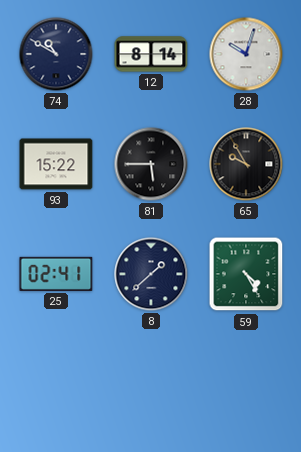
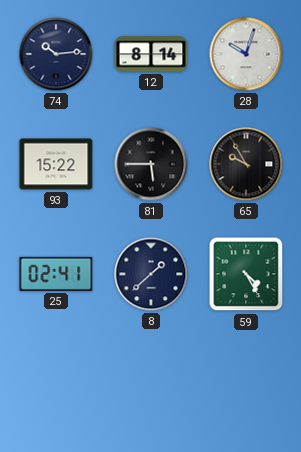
74: 10:50 -> 10:14 (56, 54)
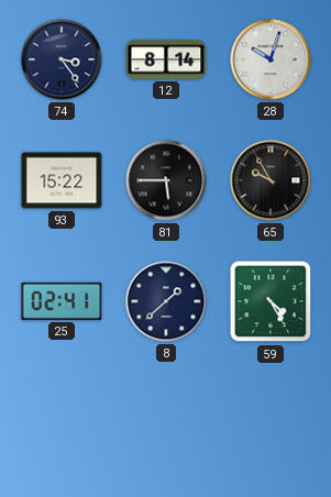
74: 10:14 -> 3:24 (62, 59)
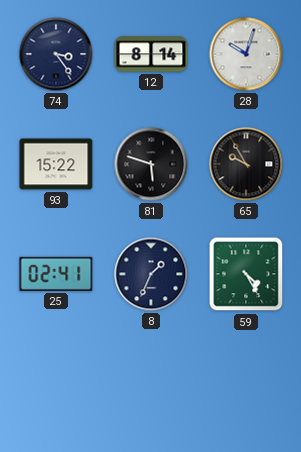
81: 5:45 -> 5:48 (151, 164)
8: 1:38 -> 1:34 (151, 274)
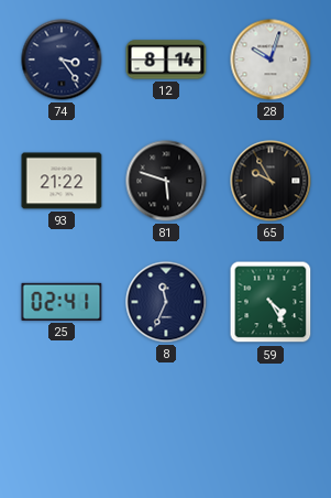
93: 15:22 -> 21:22 (62, 181)
8: 1:34 -> 11:34 (166, 302)
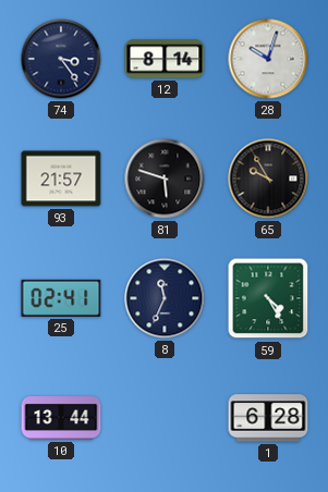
93: 21:22 -> 21:57 (61, 179)
10: none -> 13:44 (61, 419)
1: none -> 6:28 (268, 418)
